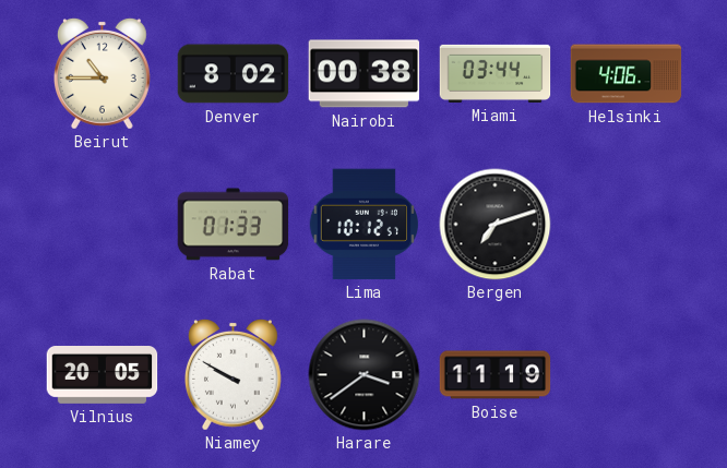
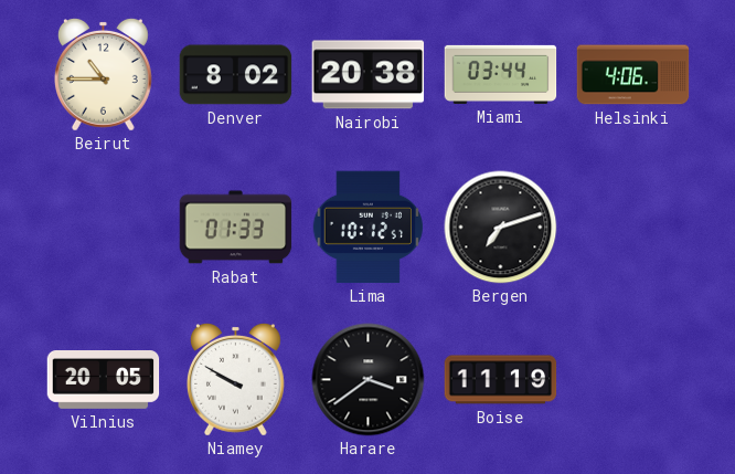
Nairobi: 00:38 -> 20:38 (369, 75)
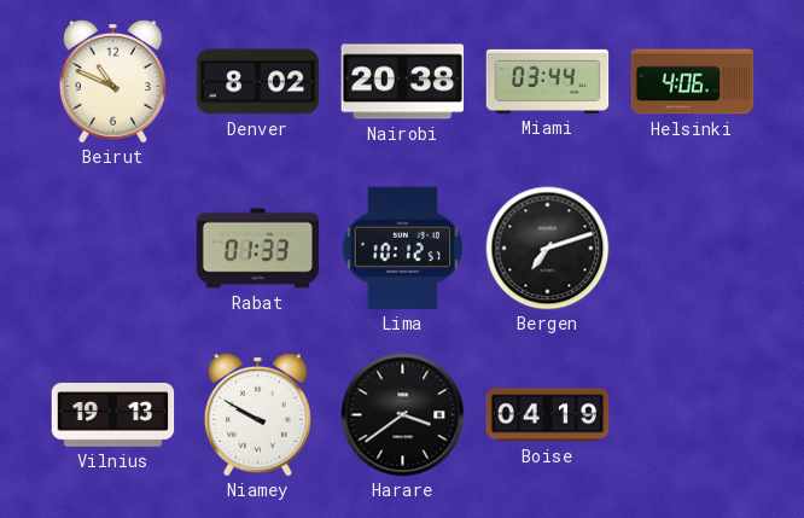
Beirut: 10:45 -> 10:49 (112, 81)
Vilnius: 20:05 -> 19:13 (113, 415)
Boise: 11:19 -> 04:19 (548, 415)
